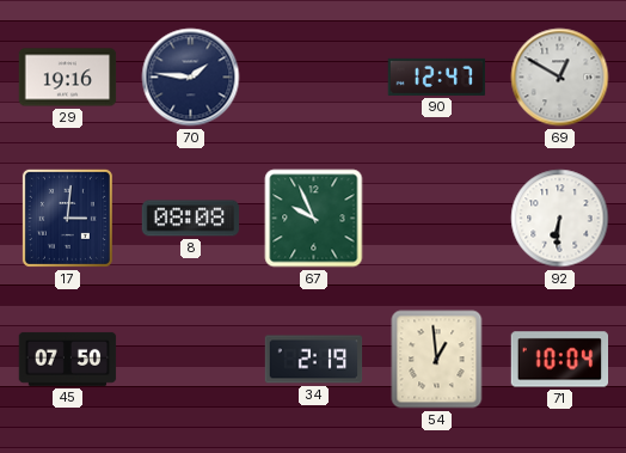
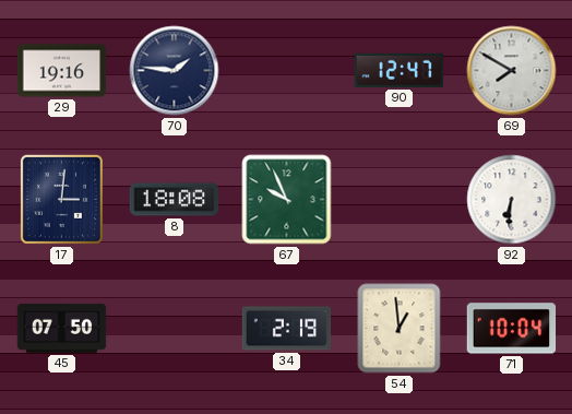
69: 12:50 -> 7:50 (512, 71)
8: 08:08 -> 18:08 (175, 200)
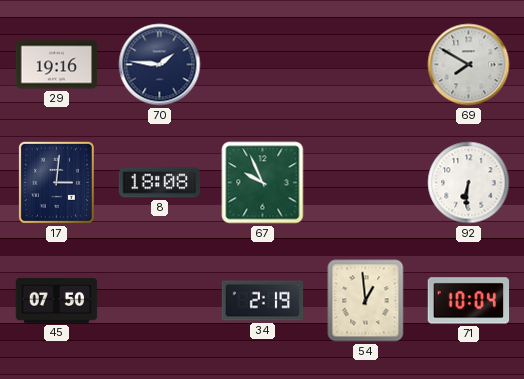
90: 12:47 -> none (400, 70)
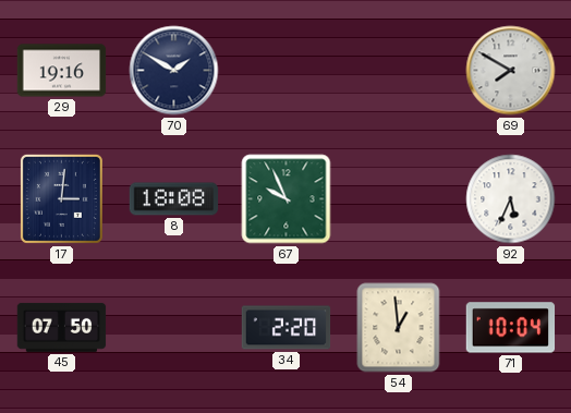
70: 1:46 -> 1:50 (174, 71)
92: 6:31 -> 5:34 (511, 199)
34: 2:19 -> 2:20 (287, 328)
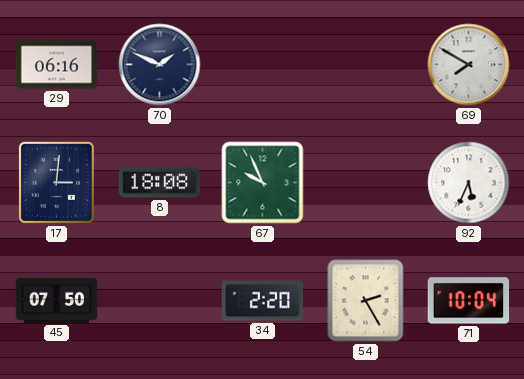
29: 19:16 -> 06:16 (57, 65)
70: 1:50 -> 1:49 (160, 65)
54: 12:59 -> 2:25 (366, 301)
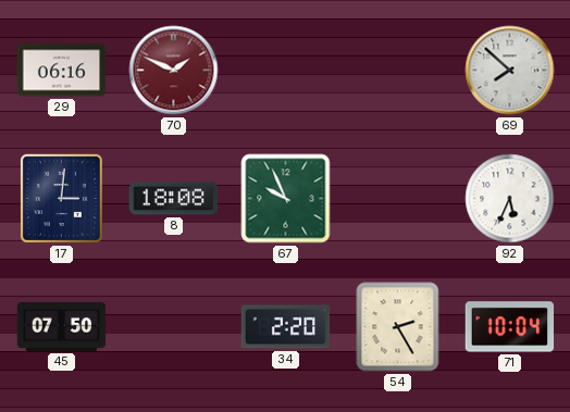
70 dial: navy -> burgundy (174, 71)
69: 7:50 -> 7:52 (510, 71)
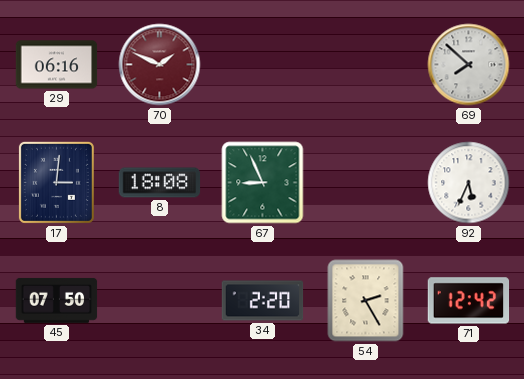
67: 9:56 -> 8:56 (263, 183)
71: 10:04 -> 12:42 (469, 301)
